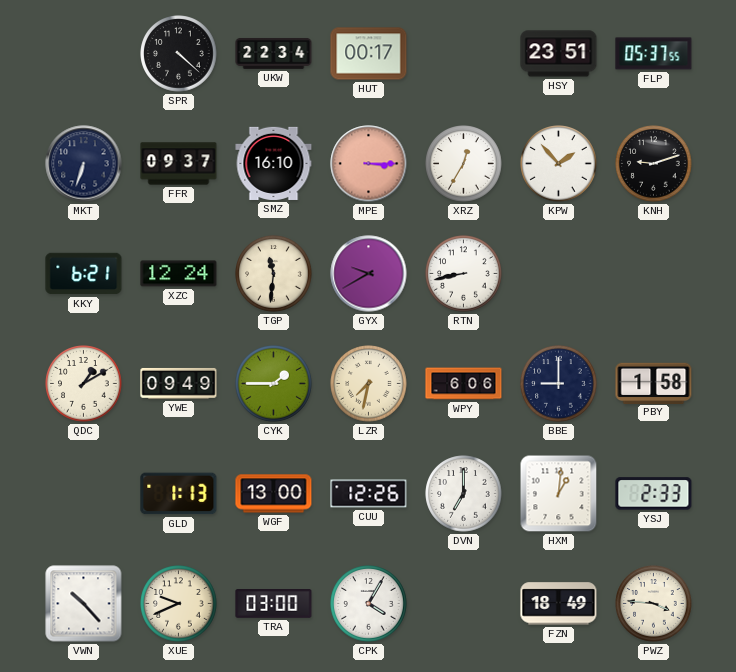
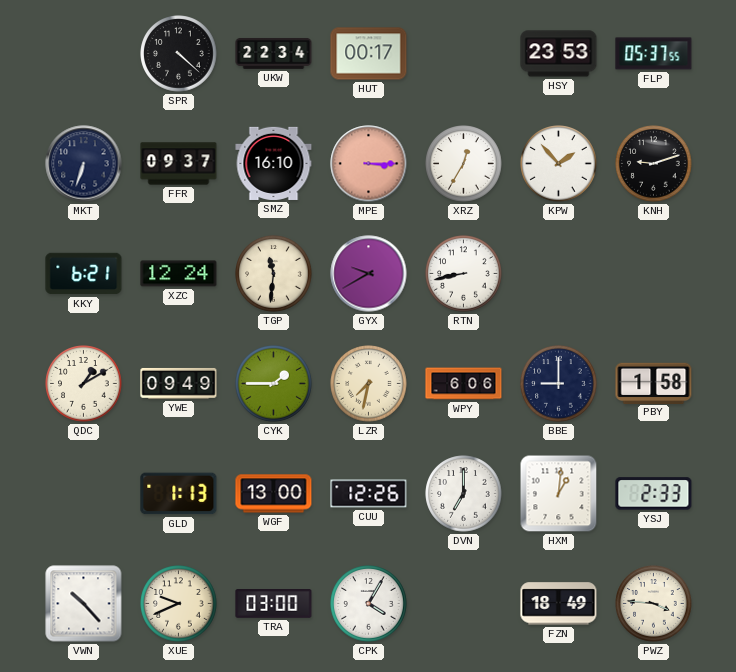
HSY: 23:51 -> 23:53 (559, 54)
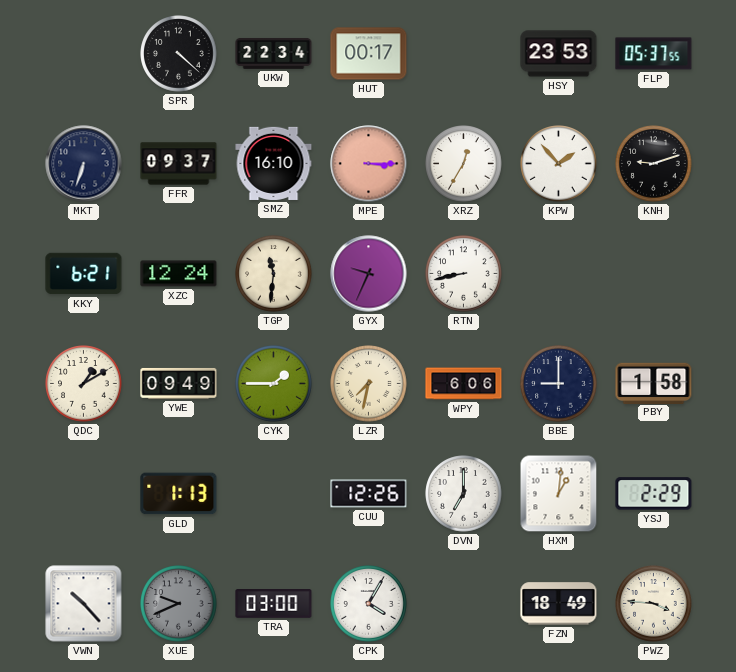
GYX: 9:40 -> 9:34 (369, 274)
WGF: 13:00 -> none (274, 494)
YSJ: 2:33 -> 2:29 (654, 494)
XUE dial: cream -> grey (179, 604)
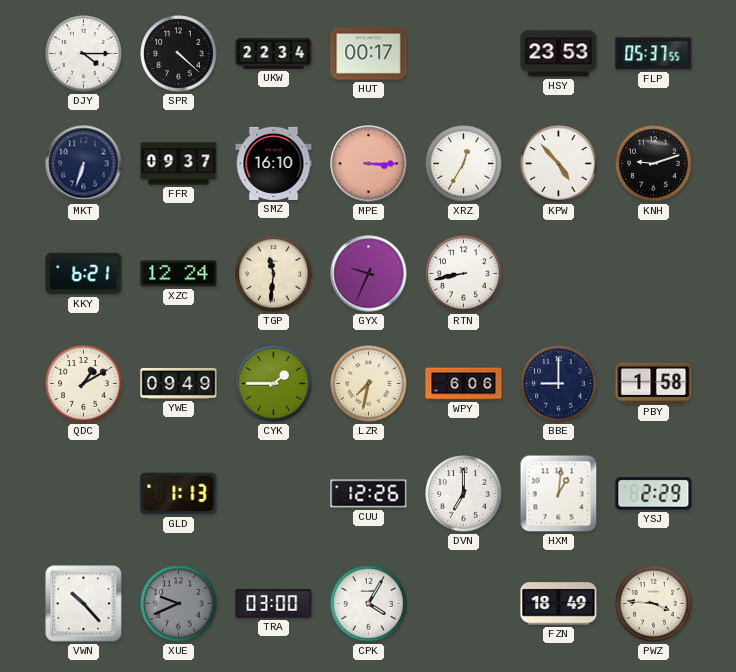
DJY: none -> 4:15 (84, 54)
KPW: 1:53 -> 4:53 (559, 164)
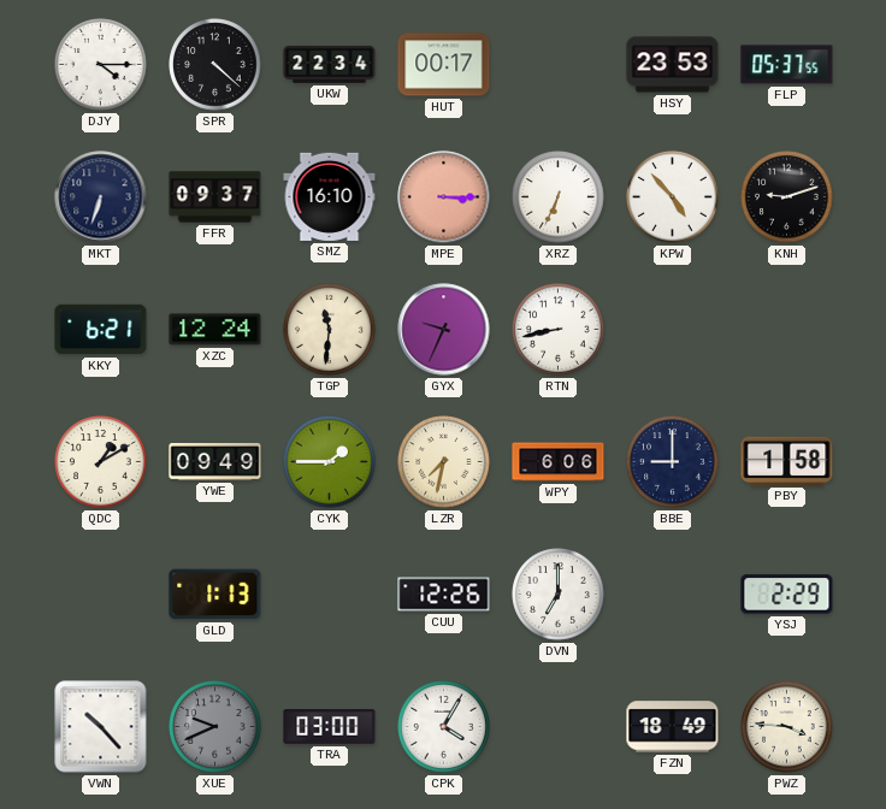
XRZ: 12:35 -> 6:34 (559, 197)
HXM: 1:01 -> none (559, 494)
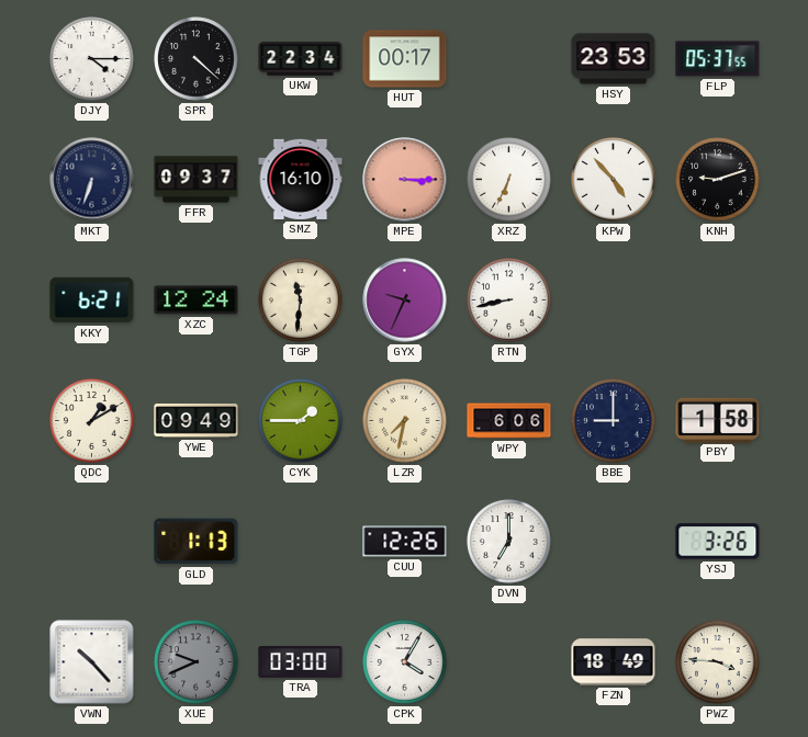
YSJ: 2:29 -> 3:26 (718, 542)
